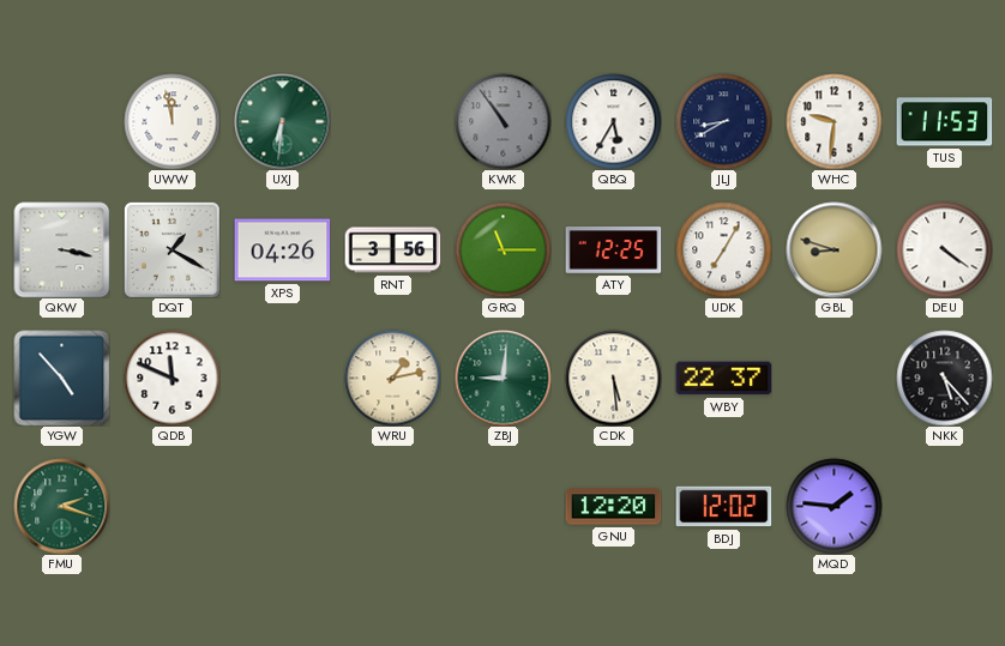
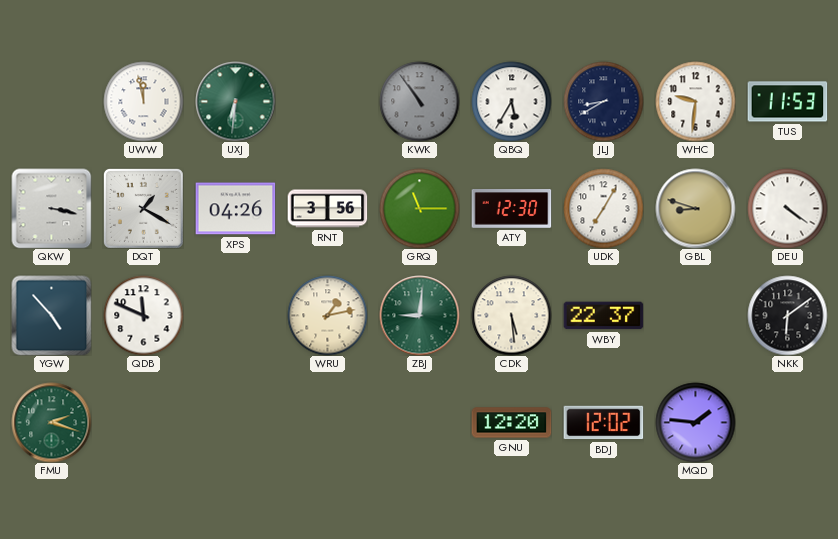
ATY: 12:25 -> 12:30 (511, 209)
NKK: 5:23 -> 6:09 (787, 315)
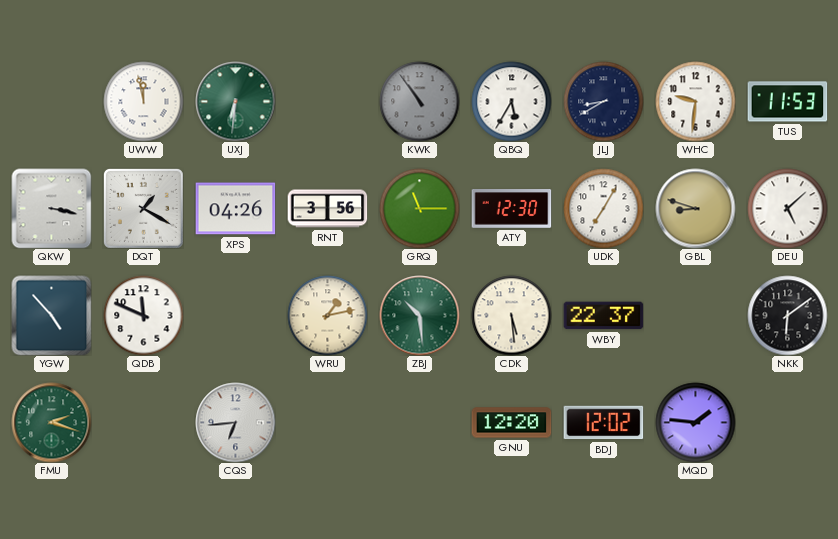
DEU: 4:21 -> 5:08 (787, 208)
ZBJ: 9:01 -> 10:29 (419, 315)
CQS: none -> 6:44 (235, 422)
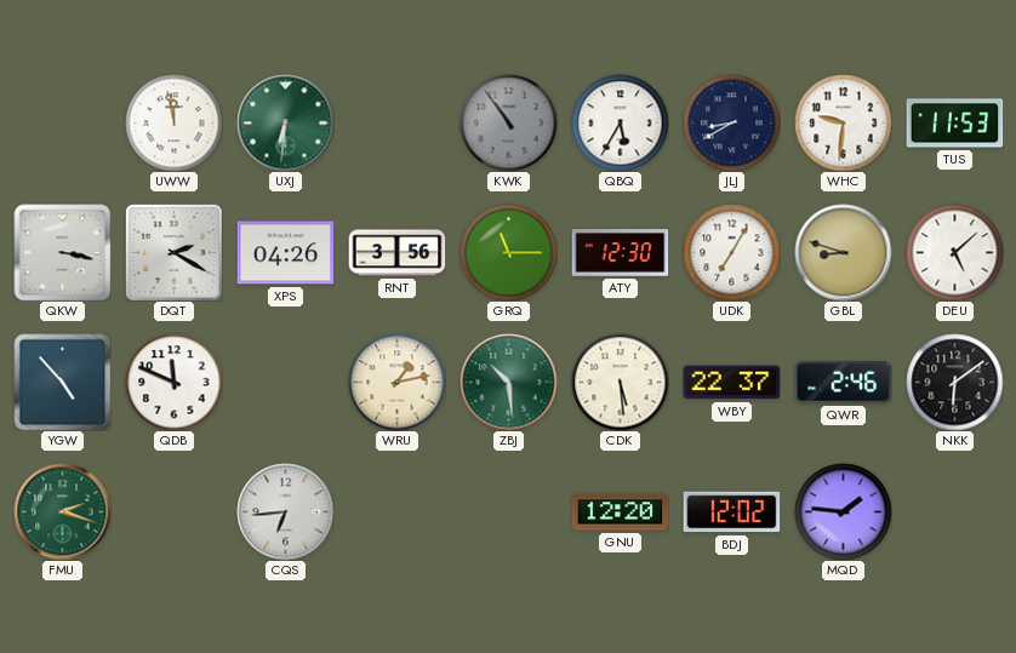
DQT: 1:20 -> 2:20 (173, 252)
QWR: none -> 2:46 (843, 383)
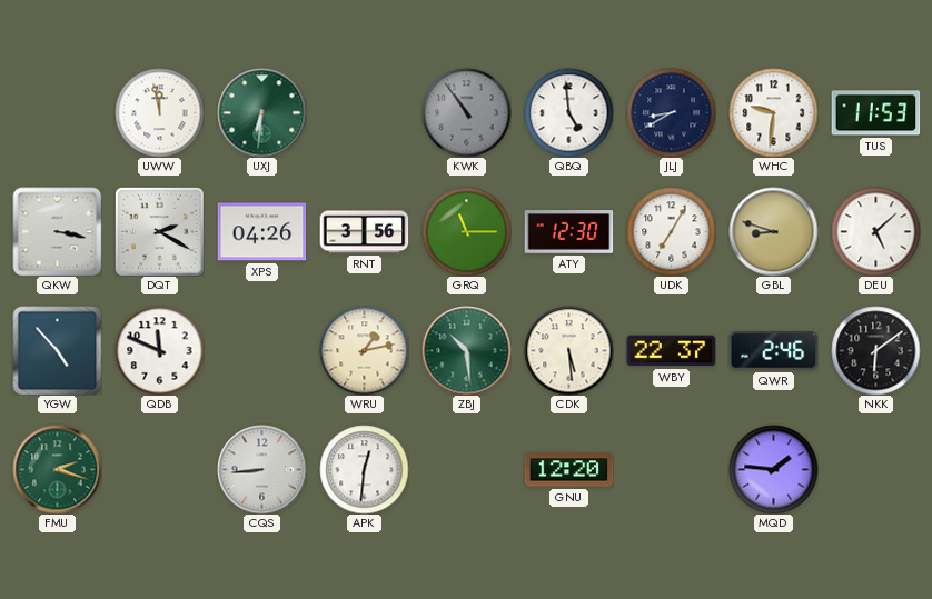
QBQ: 5:35 -> 4:59 (568, 112)
CQS: 6:44 -> 8:44 (261, 469)
APK: none -> 12:31 (364, 469)
BDJ: 12:02 -> none (731, 512)
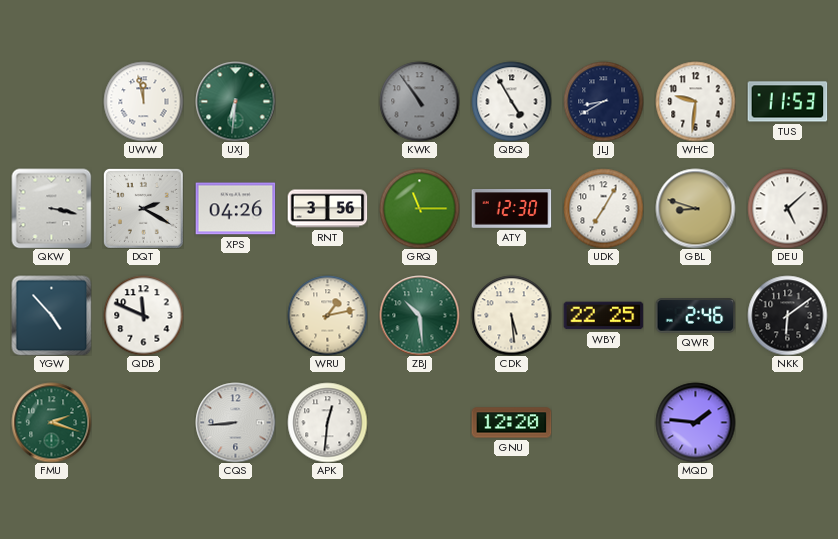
QBQ: 4:59 -> 4:55 (511, 101)
WBY: 22:37 -> 22:25 (603, 316)
